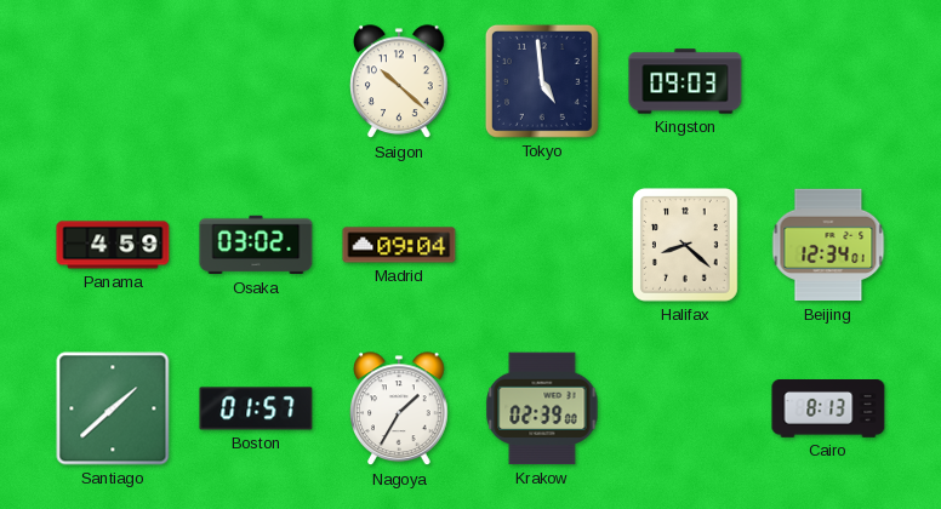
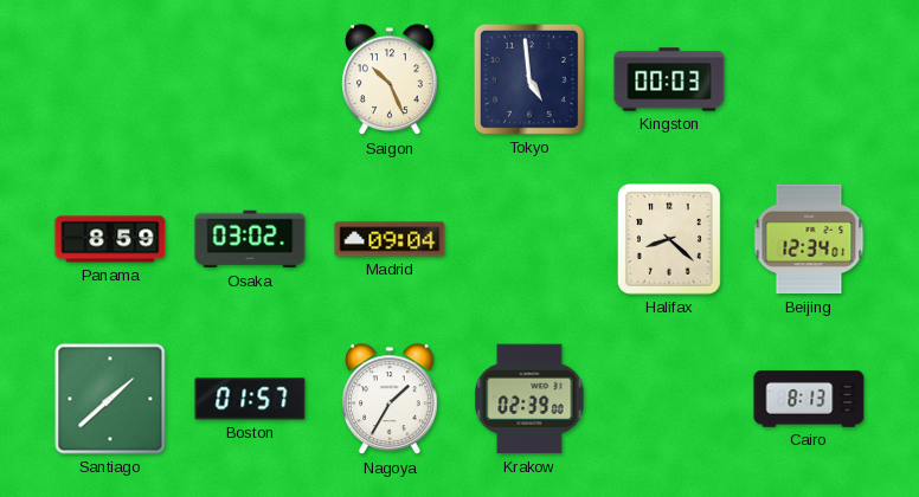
Saigon: 10:22 -> 10:26 (391, 80)
Kingston: 09:03 -> 00:03 (669, 79)
Panama: 4:59 -> 8:59 (110, 239)
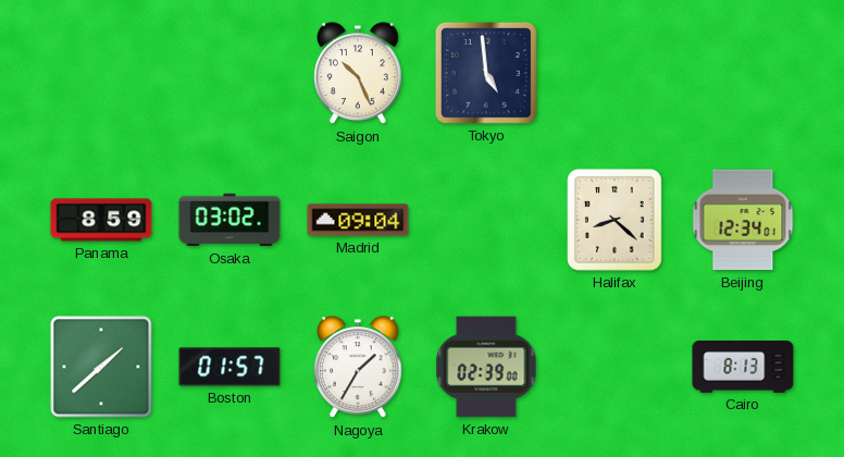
Kingston: 00:03 -> none (669, 79)
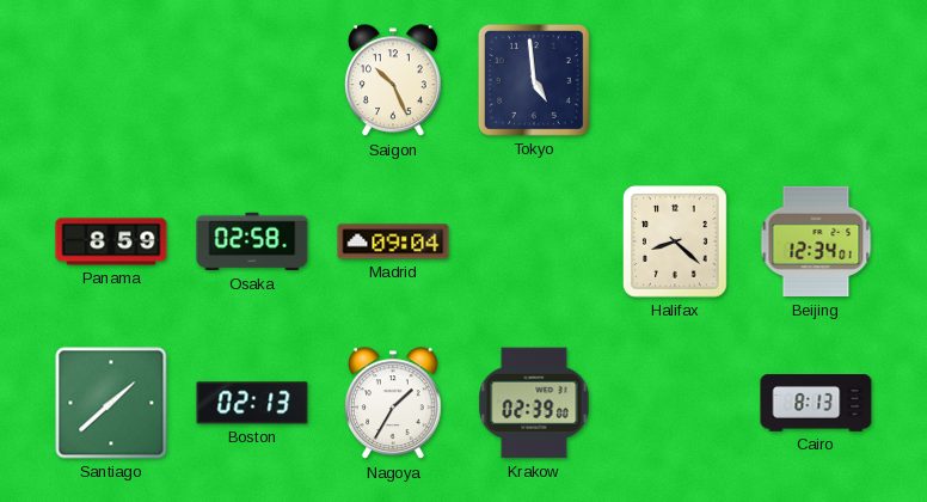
Osaka: 03:02 -> 02:58 (252, 241)
Boston: 01:57 -> 02:13 (252, 403)
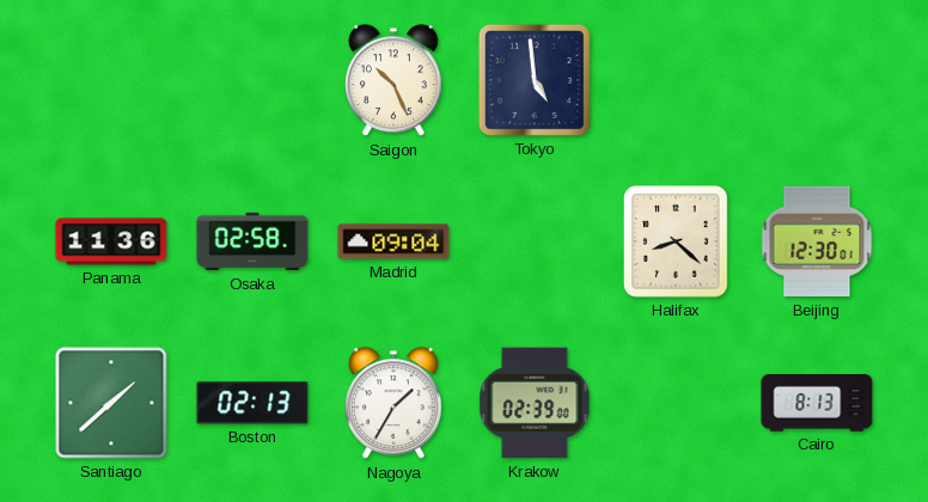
Panama: 8:59 -> 11:36 (111, 241)
Beijing: 12:34 -> 12:30 (817, 241)
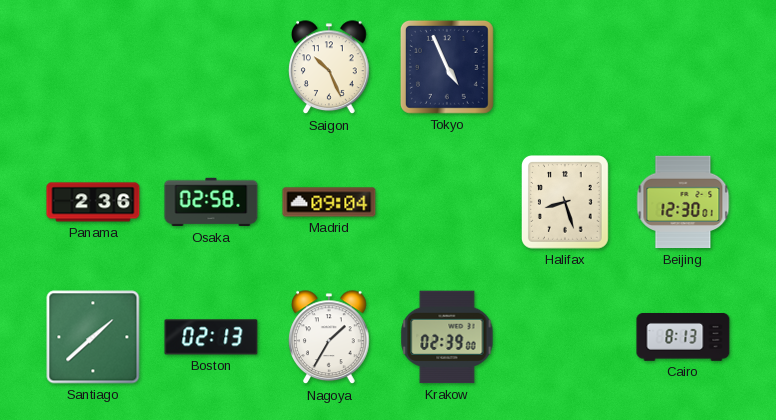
Tokyo: 4:59 -> 4:56 (447, 67)
Panama: 11:36 -> 2:36 (93, 202)
Halifax: 8:22 -> 8:27 (565, 203)
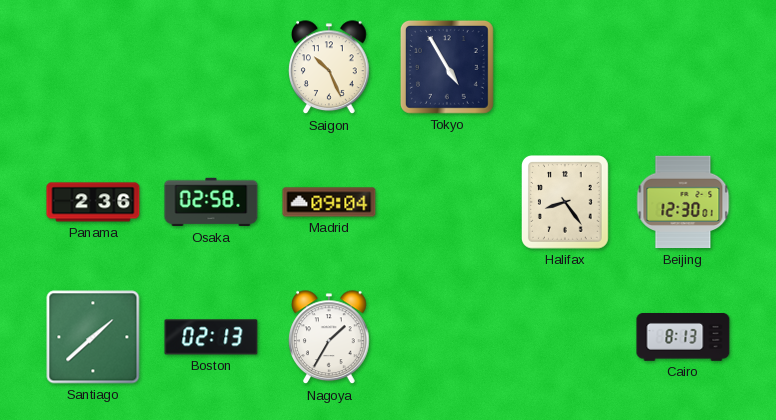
Tokyo: 4:56 -> 4:55 (447, 67)
Halifax: 8:27 -> 8:24 (565, 203)
Krakow: 02:39 -> none (447, 337)
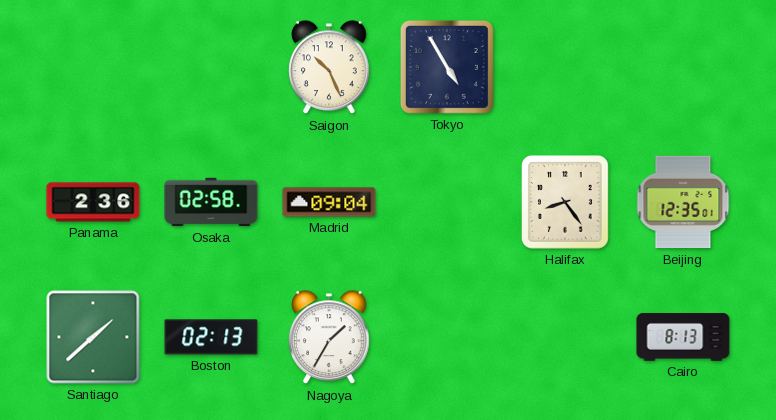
Beijing: 12:30 -> 12:35 (683, 202)
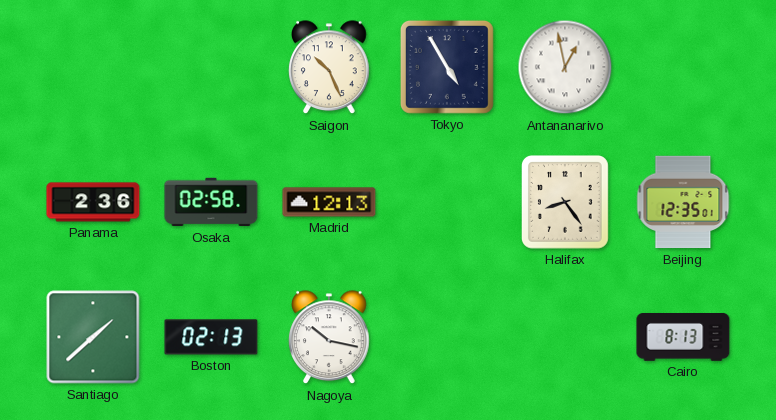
Antananarivo: none -> 12:58 (565, 67)
Madrid: 09:04 -> 12:13 (329, 202)
Nagoya: 1:35 -> 10:17 (330, 338)
